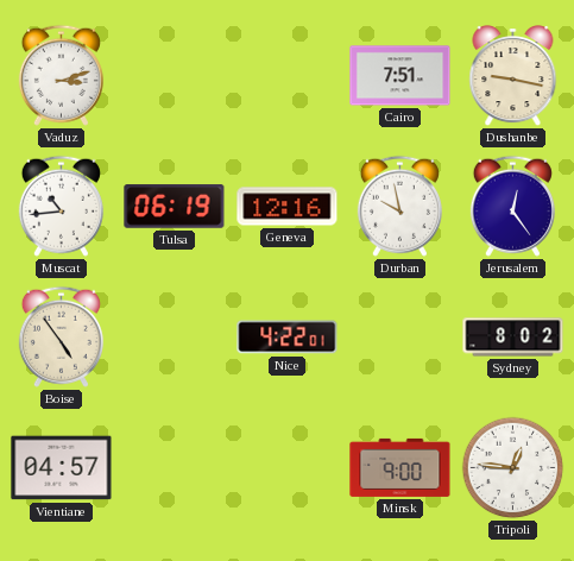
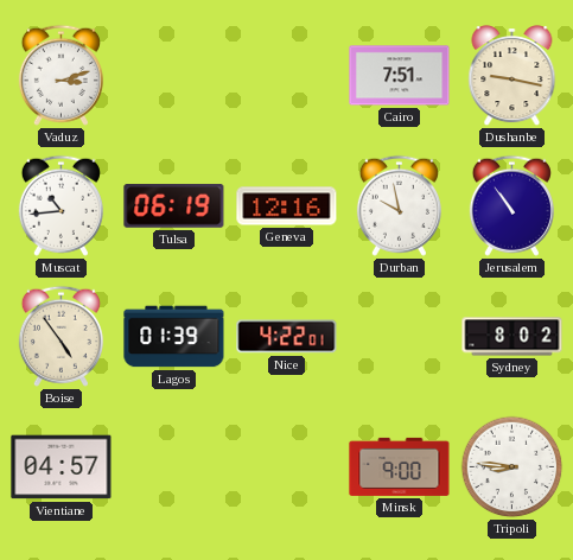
Jerusalem: 12:24 -> 10:54 (511, 205)
Lagos: none -> 01:39 (174, 337)
Tripoli: 12:46 -> 8:46 (512, 467)
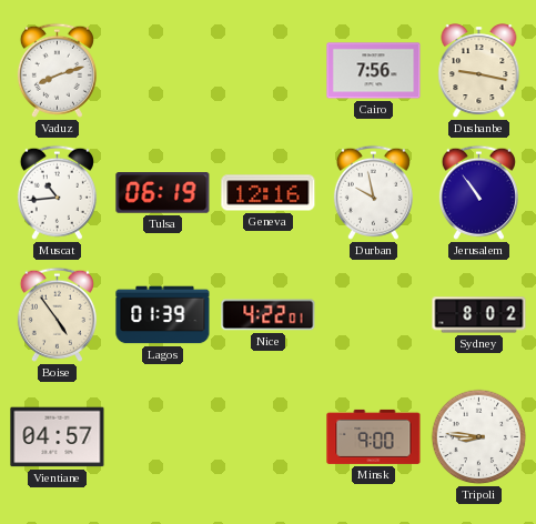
Vaduz: 3:12 -> 8:12 (57, 70)
Cairo: 7:51 -> 7:56 (374, 71)
